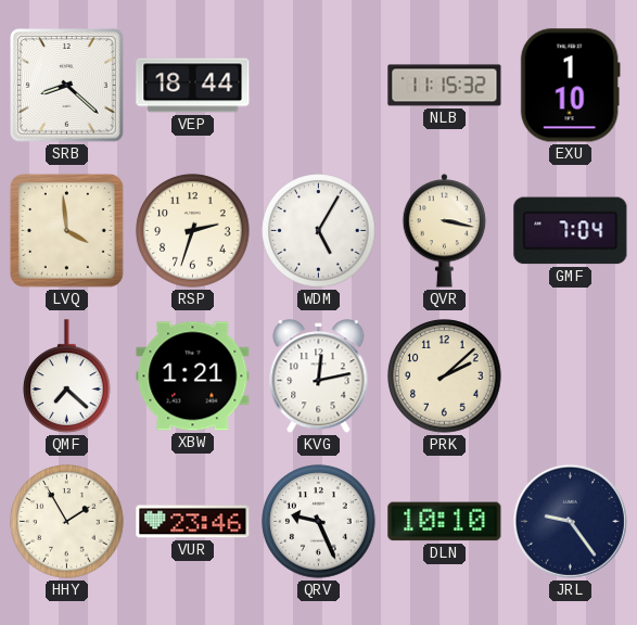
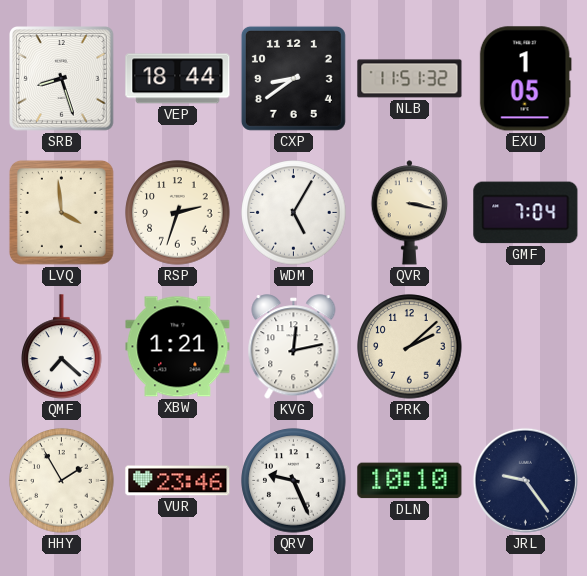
SRB: 8:22 -> 8:27 (62, 79)
CXP: none -> 8:39 (293, 78)
NLB: 11:15 -> 11:51 (410, 79)
EXU: 1:10 -> 1:05 (525, 79)
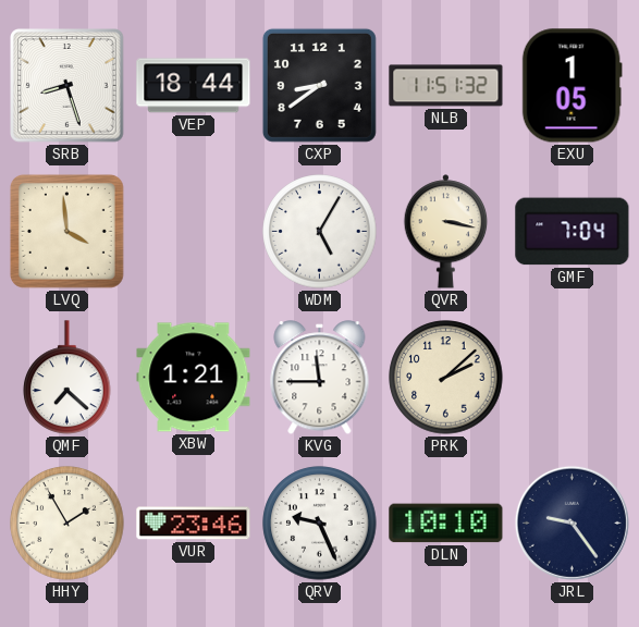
RSP: 2:33 -> none (178, 213)
KVG: 12:13 -> 11:45 (320, 378)
